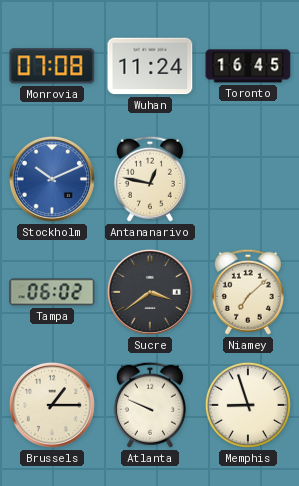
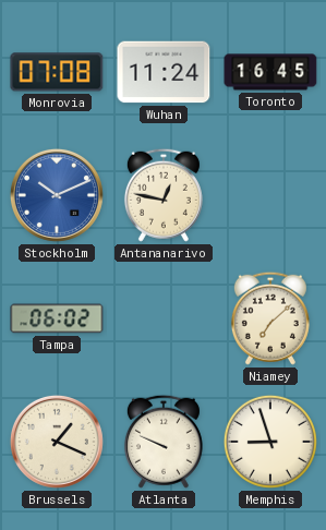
Sucre: 3:39 -> none (150, 292)
Brussels: 1:15 -> 1:19 (57, 442)
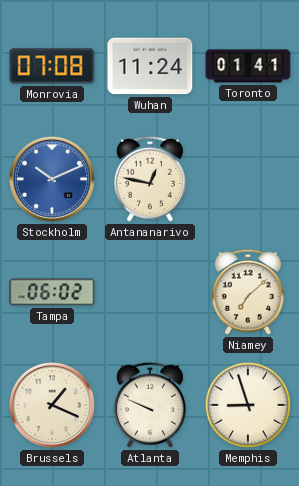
Toronto: 16:45 -> 01:41 (248, 66)
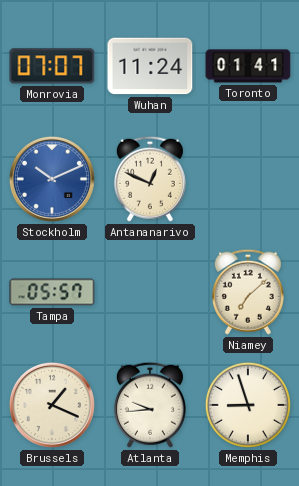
Monrovia: 07:08 -> 07:07 (52, 66)
Antananarivo: 12:47 -> 12:49 (150, 179)
Tampa: 06:02 -> 05:57 (52, 292)
Atlanta: 9:49 -> 9:44 (150, 405)
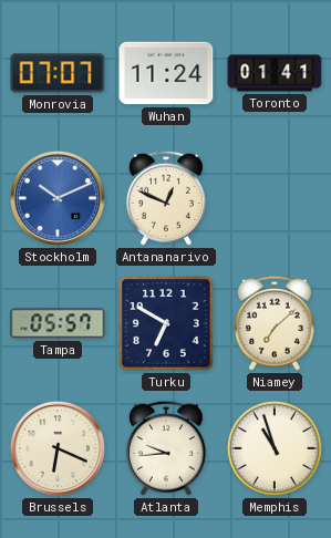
Turku: none -> 6:50 (166, 323)
Brussels: 1:19 -> 6:19 (58, 448)
Memphis: 8:57 -> 10:57 (275, 448)
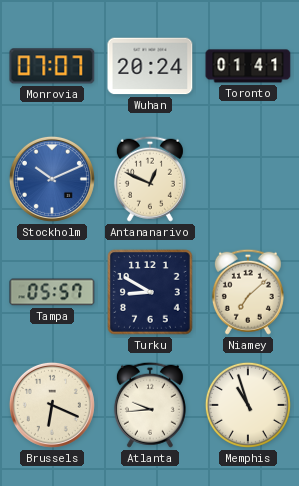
Wuhan: 11:24 -> 20:24 (150, 66)
Turku: 6:50 -> 8:50 (150, 292)
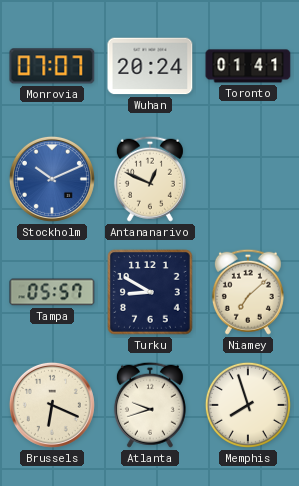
Atlanta: 9:44 -> 9:42 (150, 405)
Memphis: 10:57 -> 7:57 (248, 405)
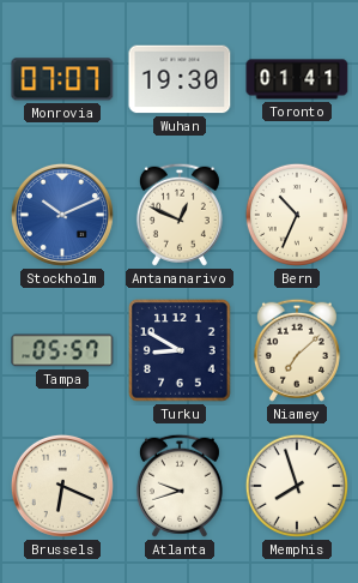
Wuhan: 20:24 -> 19:30 (180, 79)
Bern: none -> 10:34 (297, 215)
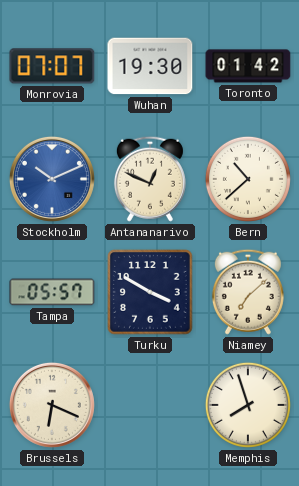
Toronto: 01:41 -> 01:42 (248, 66)
Bern: 10:34 -> 10:38 (248, 179)
Turku: 8:50 -> 3:50 (150, 292)
Atlanta: 9:42 -> none (180, 486)
